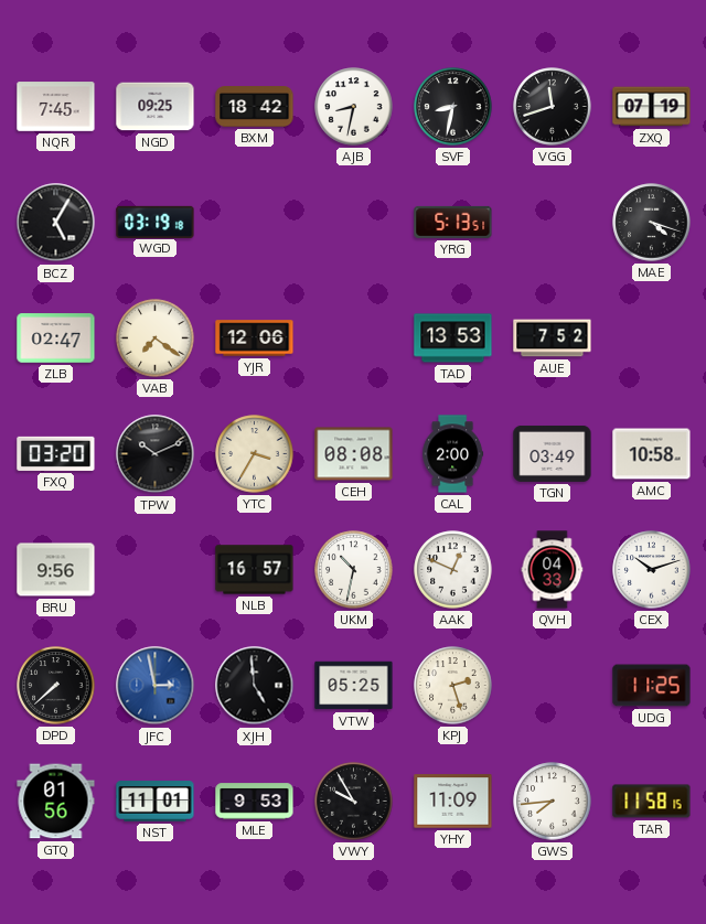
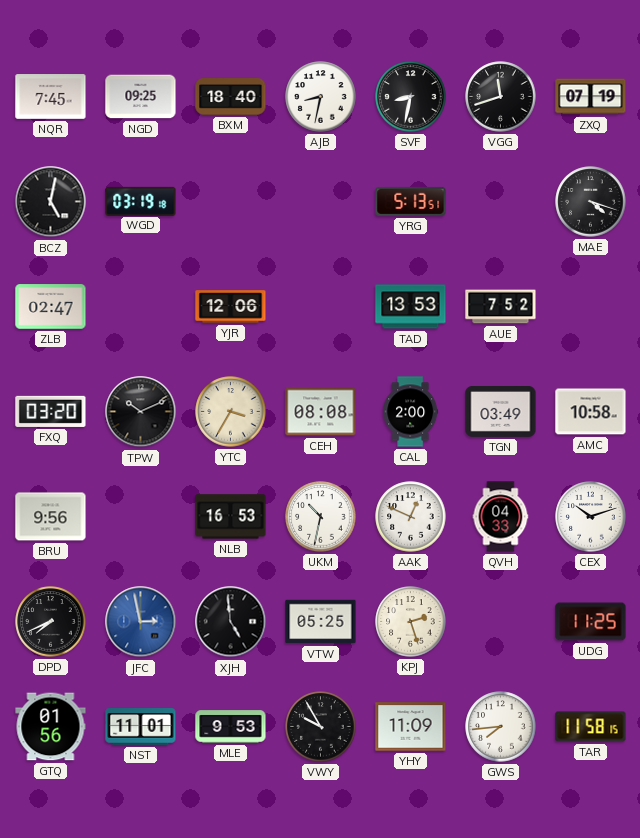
BXM: 18:42 -> 18:40 (231, 97)
BCZ: 5:05 -> 5:02 (51, 202)
VAB: 7:21 -> none (156, 339)
NLB: 16:57 -> 16:53 (231, 517)
DPD: 7:38 -> 7:41 (51, 622)
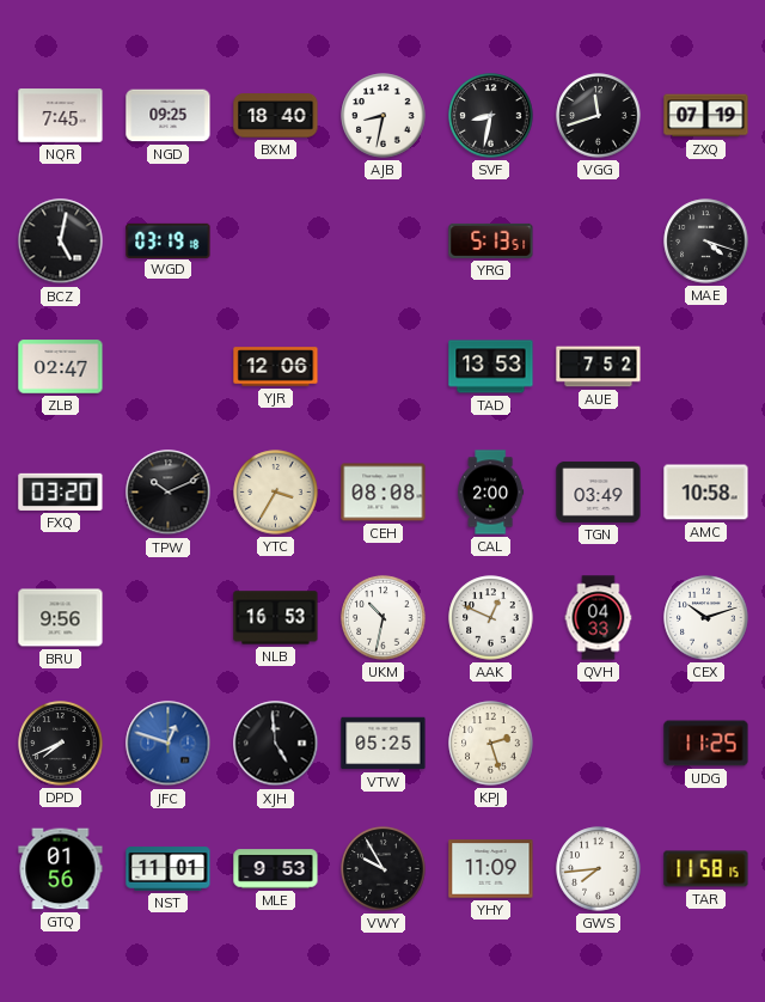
JFC: 2:58 -> 12:48 (169, 744)
